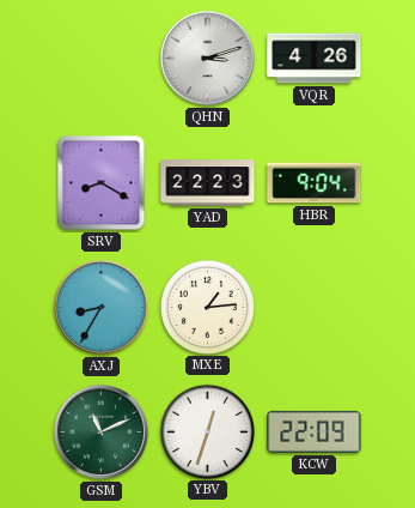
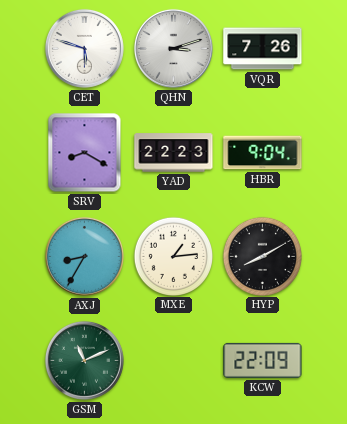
CET: none -> 5:48 (84, 48)
VQR: 4:26 -> 7:26 (263, 49)
HYP: none -> 8:10 (262, 256)
YBV: 12:33 -> none (207, 431)
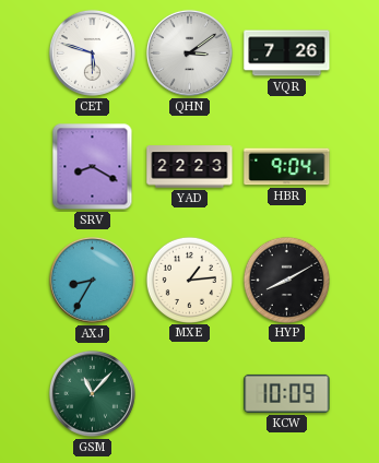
QHN: 3:12 -> 3:09 (189, 52)
GSM: 11:11 -> 11:07 (92, 393)
KCW: 22:09 -> 10:09 (287, 393)
